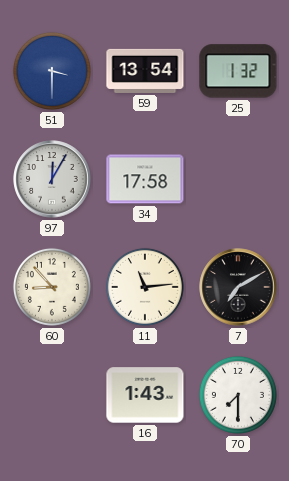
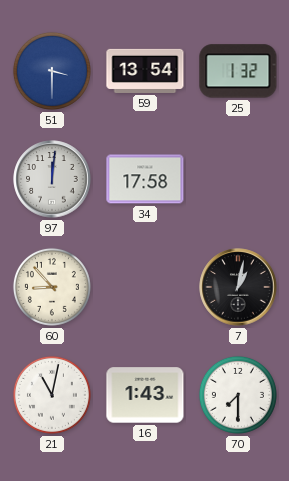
97: 12:05 -> 12:01 (52, 179)
11: 11:14 -> none (145, 287)
7: 7:10 -> 1:02 (238, 287)
21: none -> 11:02 (52, 395)
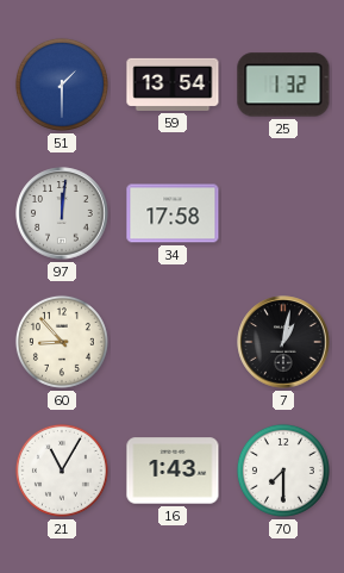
51: 3:30 -> 1:30 (62, 85)
21: 11:02 -> 11:05 (62, 471)
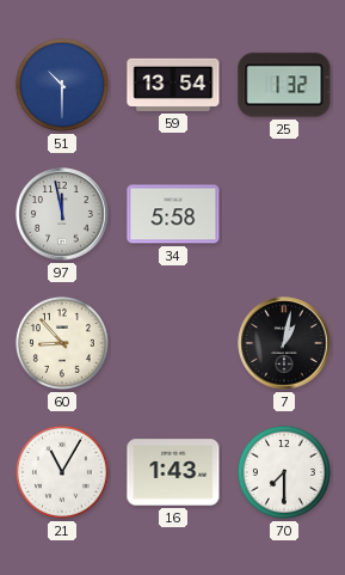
51: 1:30 -> 10:30 (62, 85)
97: 12:01 -> 11:58 (62, 214)
34: 17:58 -> 5:58 (173, 214)
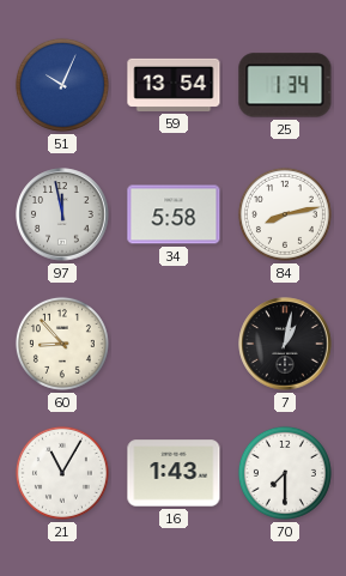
51: 10:30 -> 10:04 (62, 85)
25: 1:32 -> 1:34 (285, 85)
84: none -> 8:13 (285, 214)
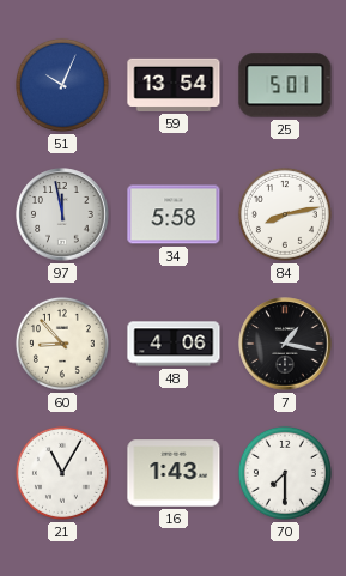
25: 1:34 -> 5:01 (285, 85)
48: none -> 4:06 (174, 344)
7: 1:02 -> 1:17 (285, 344)
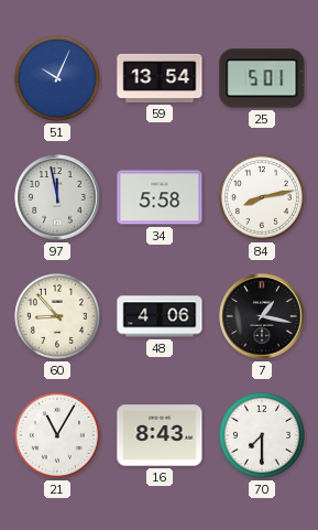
16: 1:43 -> 8:43 (160, 435)
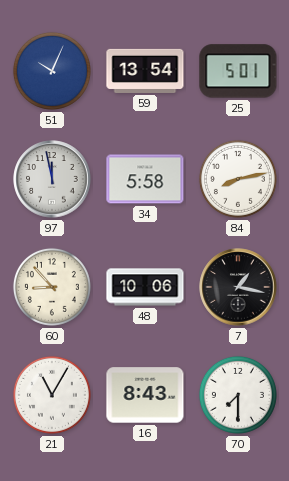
48: 4:06 -> 10:06 (145, 287)
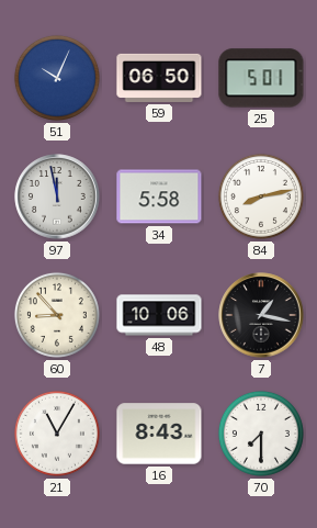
59: 13:54 -> 06:50 (159, 78)
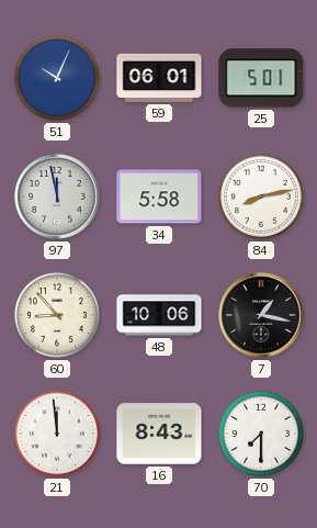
59: 06:50 -> 06:01 (159, 78)
21: 11:05 -> 11:59 (57, 434)
